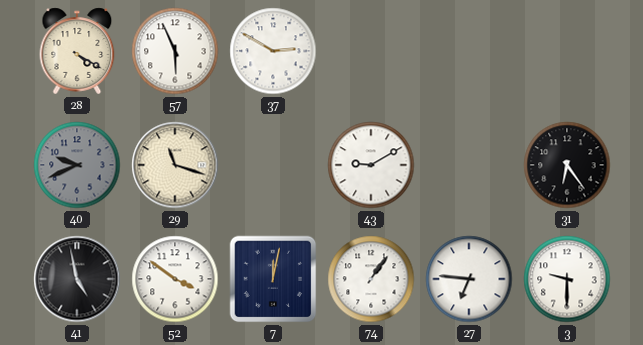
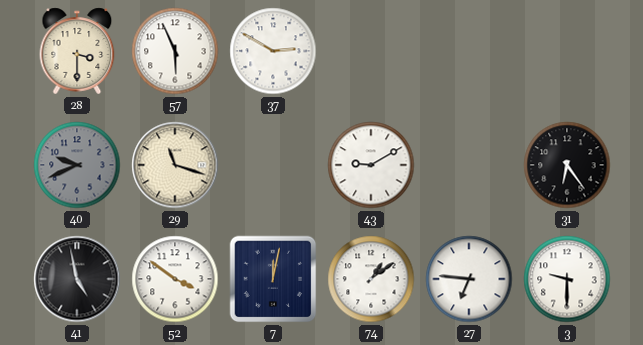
28: 4:20 -> 3:30 (77, 51)
74: 1:06 -> 1:09 (371, 279)
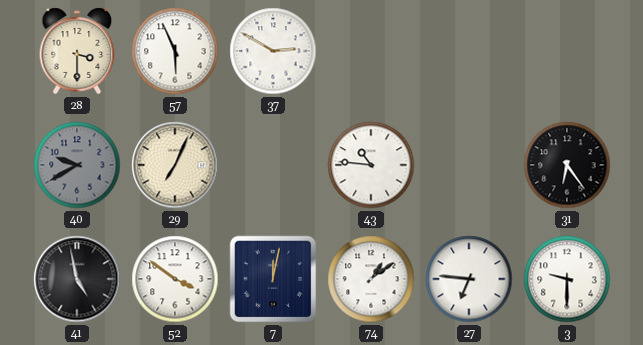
40: 9:41 -> 9:40 (77, 165)
29: 11:18 -> 7:04 (175, 165)
43: 9:10 -> 10:46 (371, 165)
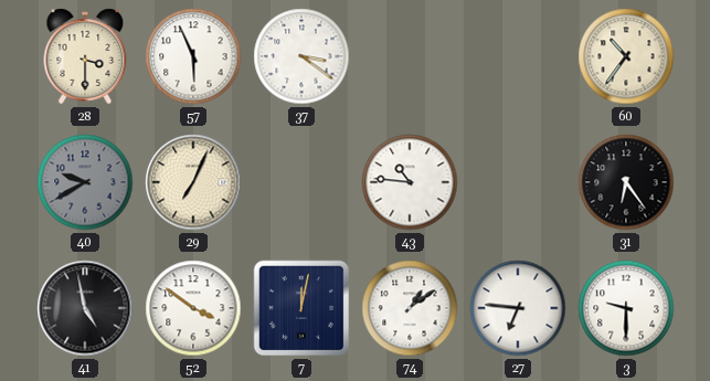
37: 2:50 -> 3:21 (301, 56)
60: none -> 10:36 (626, 56)
